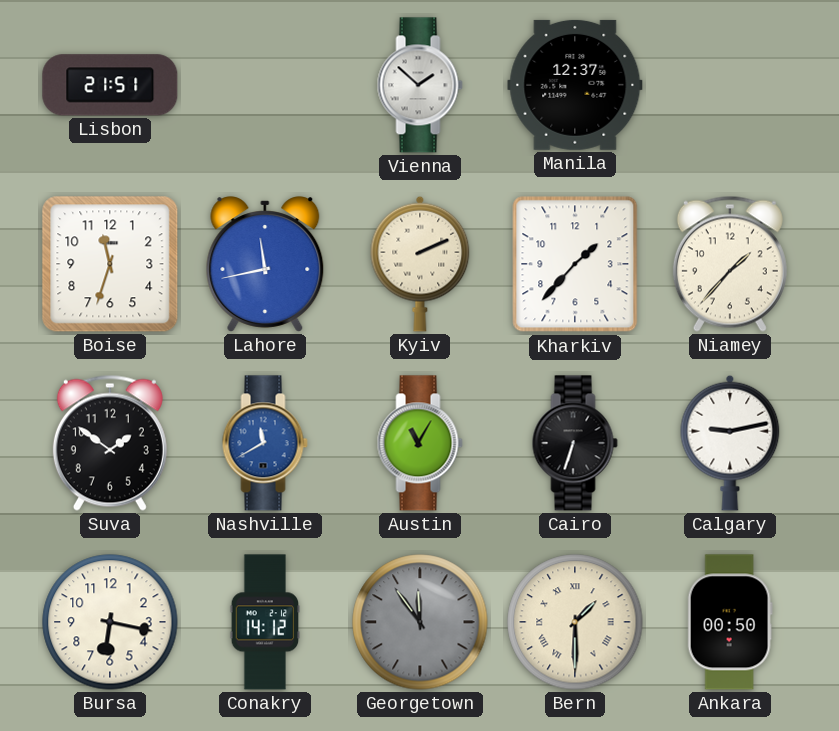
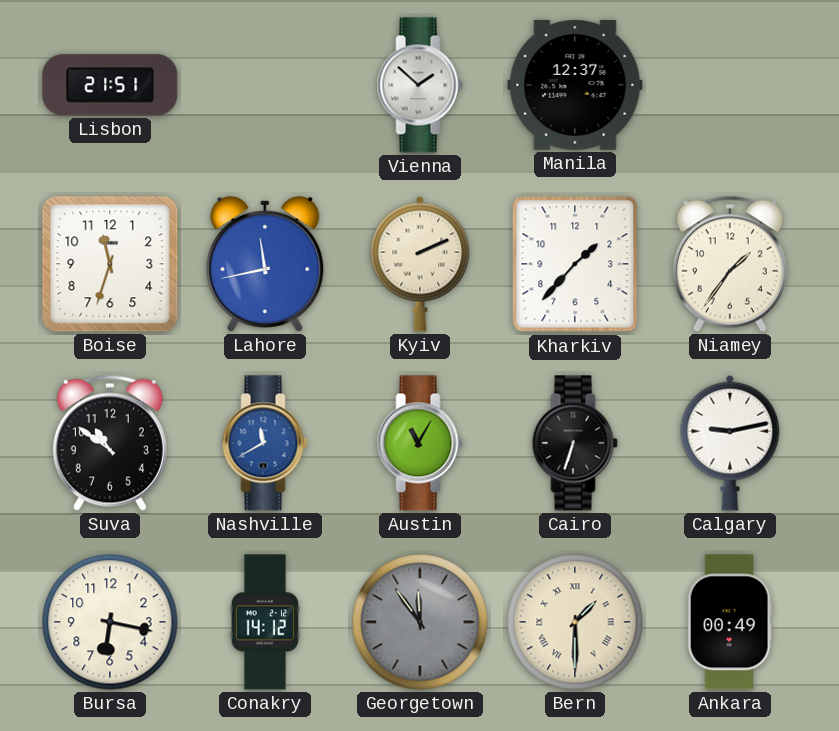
Niamey: 1:37 -> 1:36 (730, 264)
Suva: 1:51 -> 10:51 (110, 443)
Ankara: 00:50 -> 00:49 (730, 622)
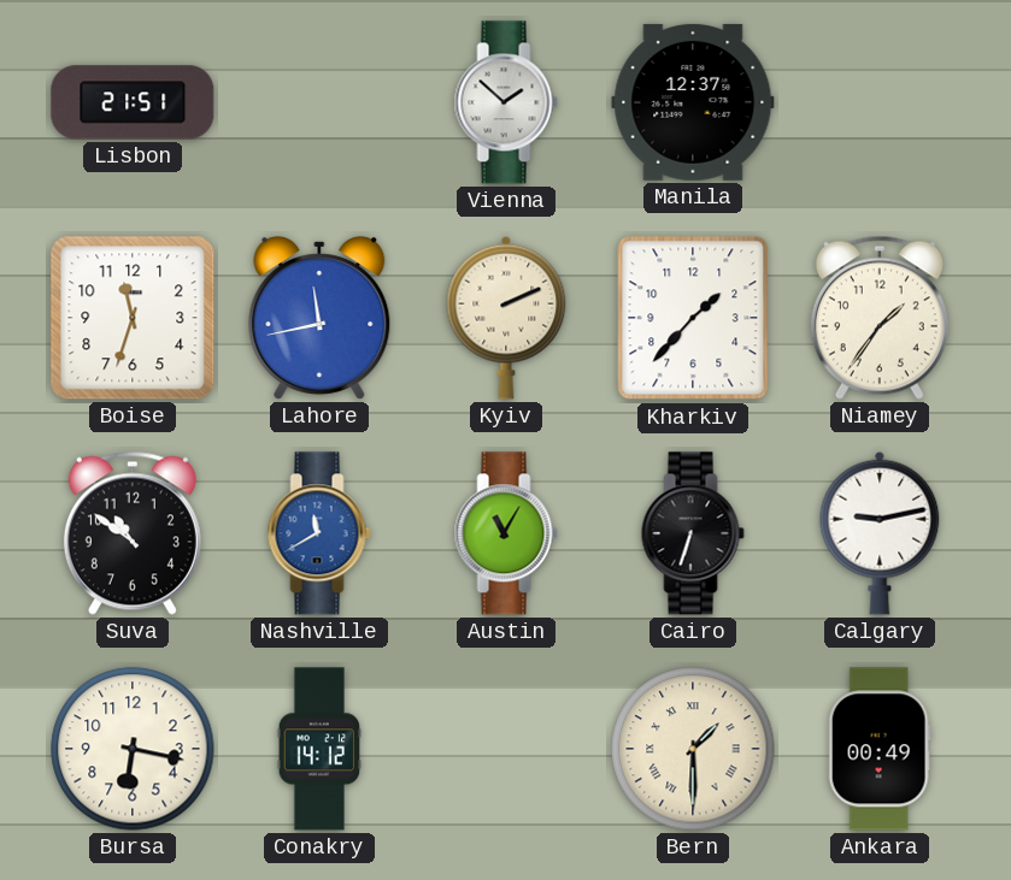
Georgetown: 11:54 -> none (420, 622)
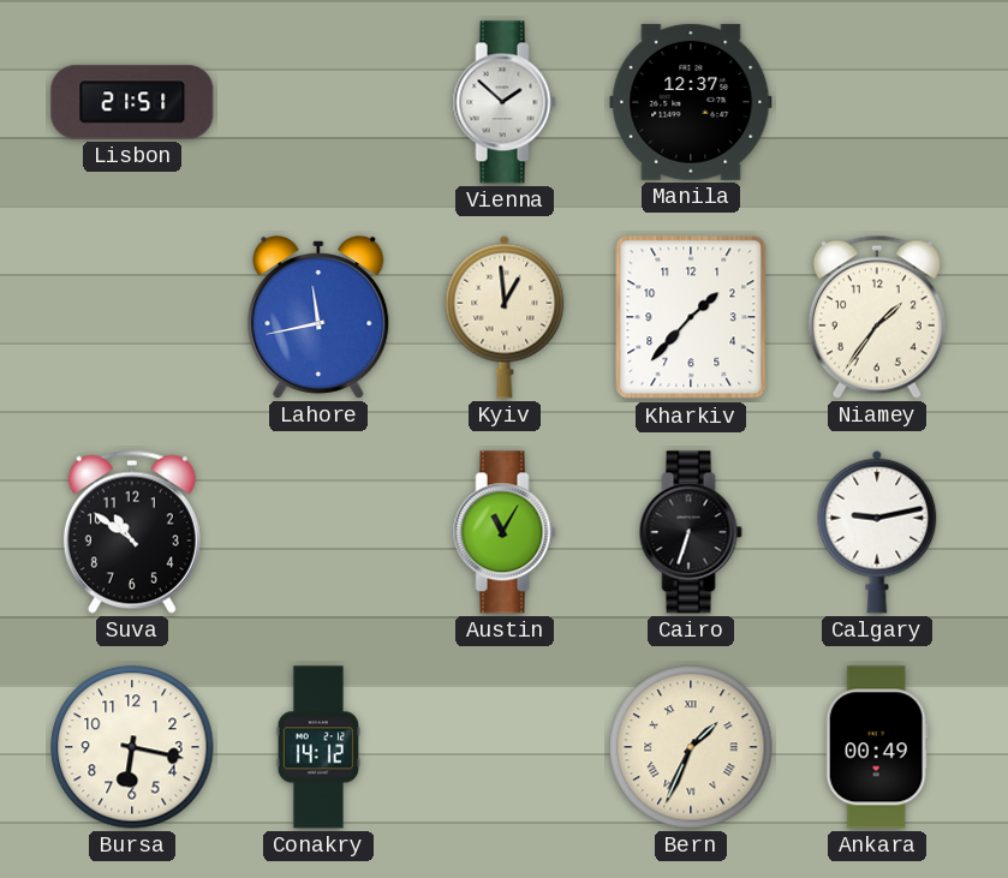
Boise: 11:33 -> none (133, 318)
Kyiv: 2:11 -> 12:59 (505, 317)
Nashville: 11:40 -> none (319, 533)
Bern: 1:30 -> 1:34 (691, 747)
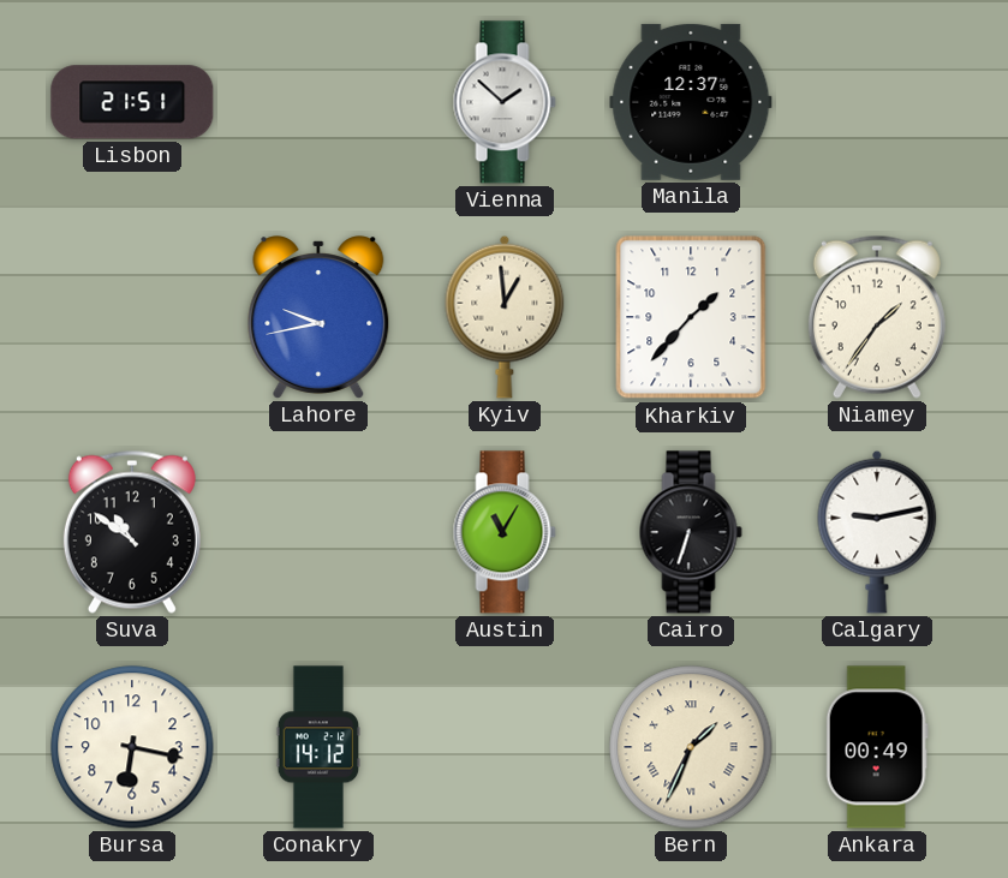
Lahore: 11:43 -> 9:43 (318, 317)
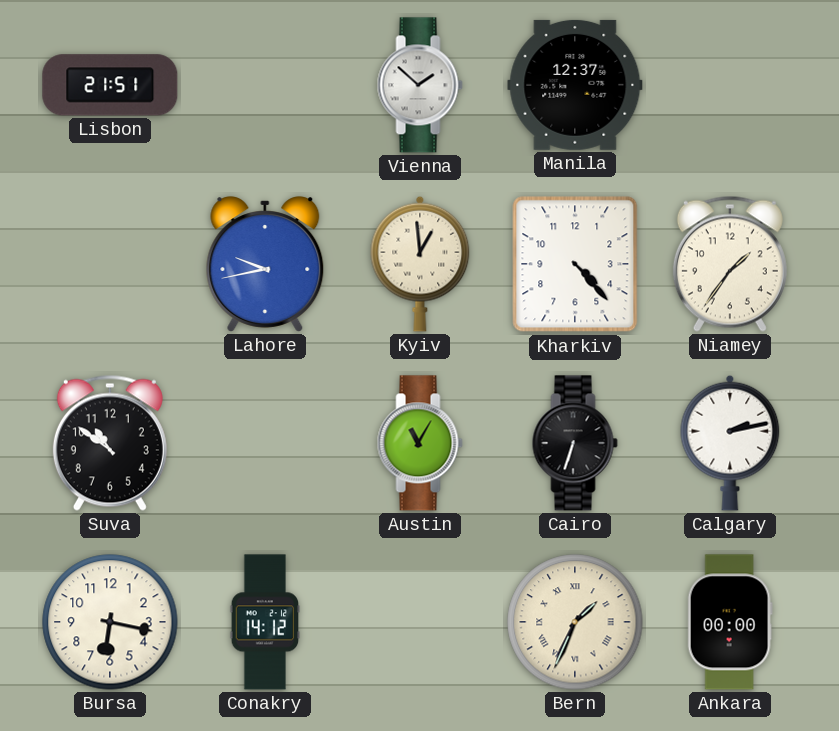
Kharkiv: 1:37 -> 4:23 (575, 264)
Calgary: 9:13 -> 2:13 (730, 443)
Ankara: 00:49 -> 00:00 (730, 622)
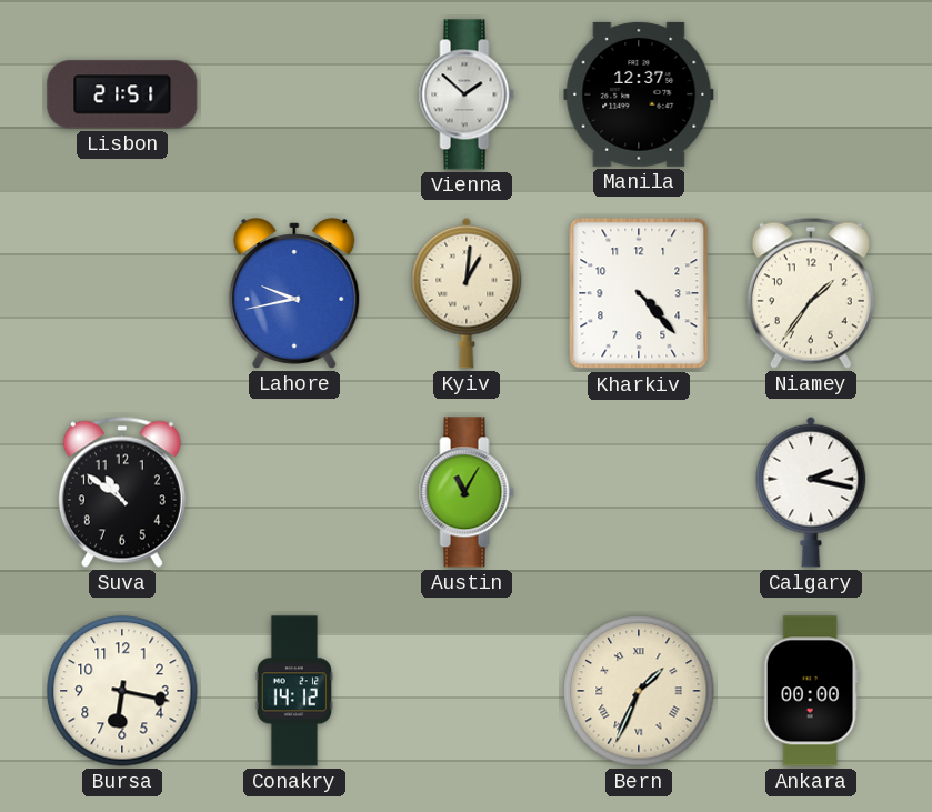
Kyiv: 12:59 -> 1:01 (467, 293)
Cairo: 6:33 -> none (575, 443)
Calgary: 2:13 -> 2:17 (811, 492)
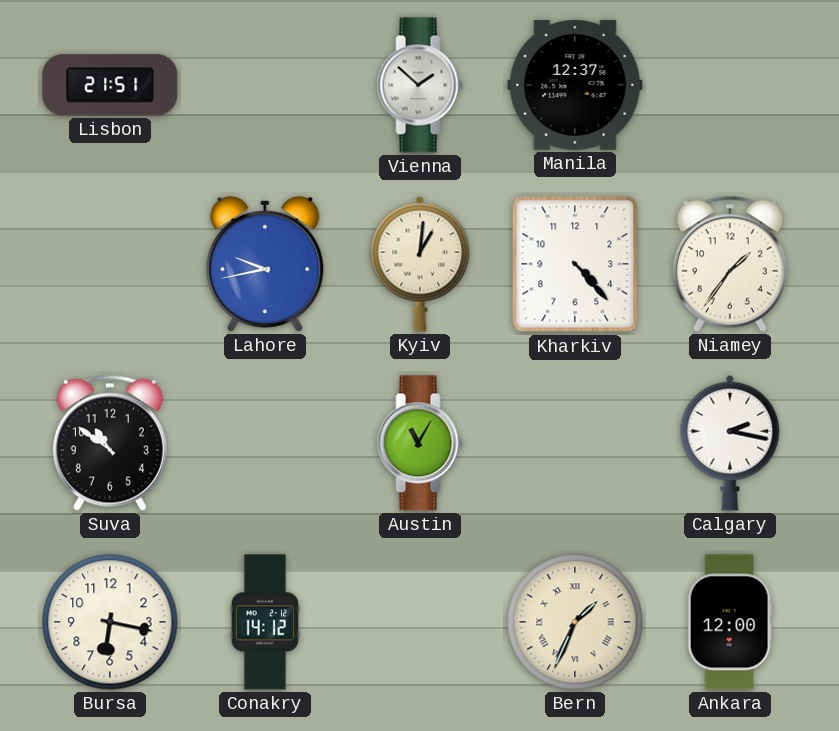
Ankara: 00:00 -> 12:00 (730, 622)
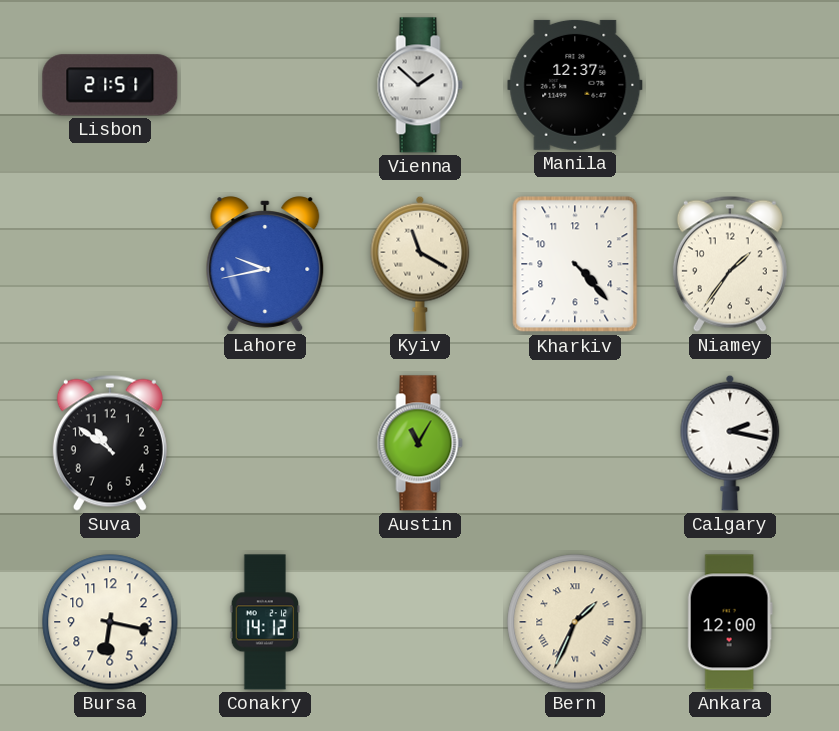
Kyiv: 1:01 -> 11:20 (420, 264)
